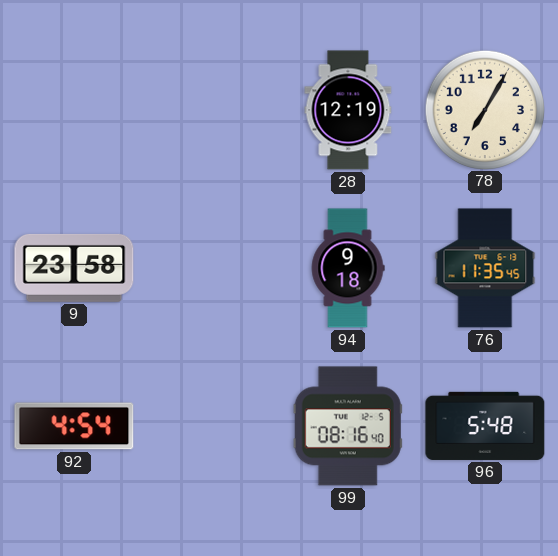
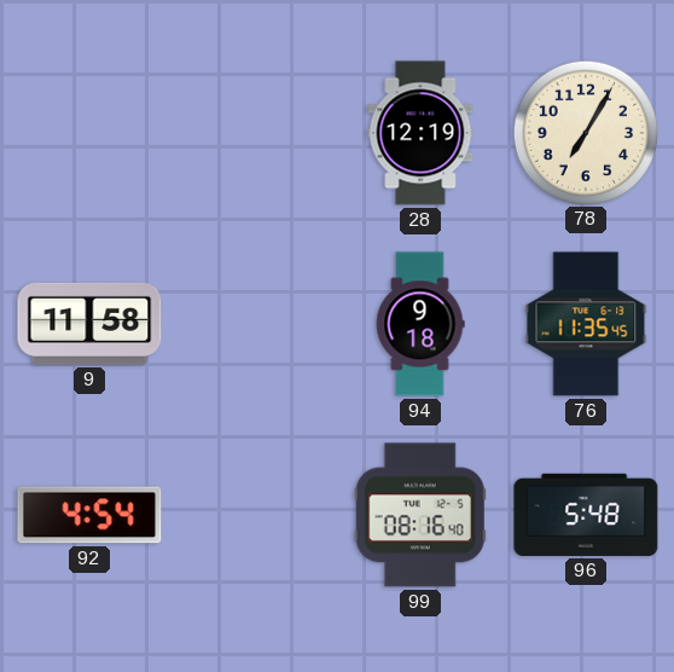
9: 23:58 -> 11:58 (89, 324)
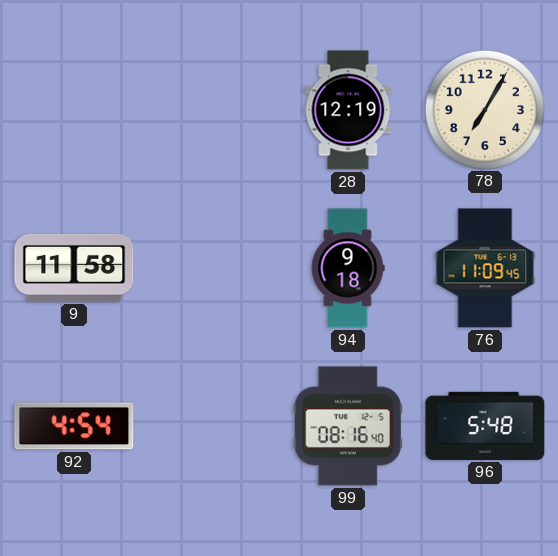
76: 11:35 -> 11:09 (485, 268)
